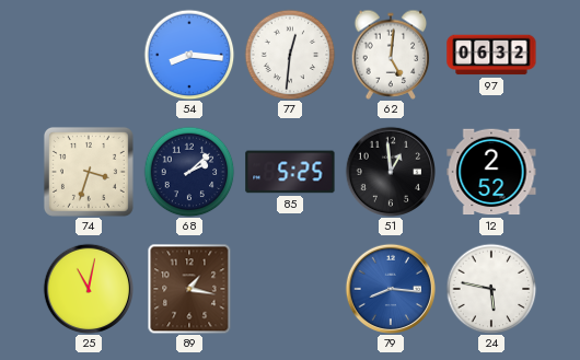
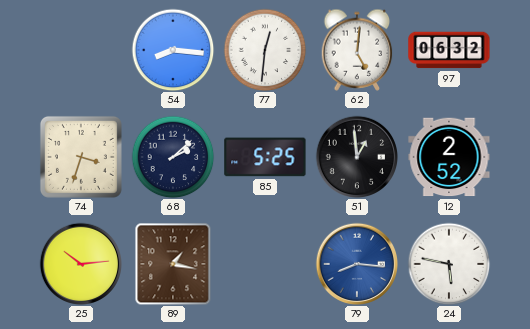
25: 11:02 -> 10:14 (80, 263)
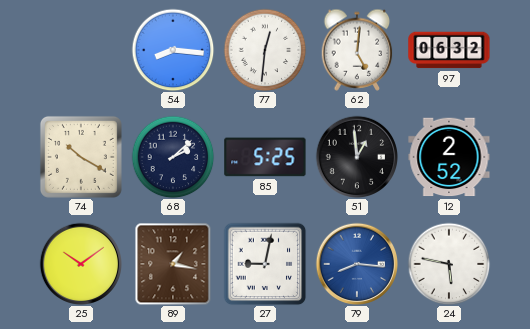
74: 3:33 -> 10:20 (81, 157)
25: 10:14 -> 10:09 (80, 263)
27: none -> 9:02 (265, 264)
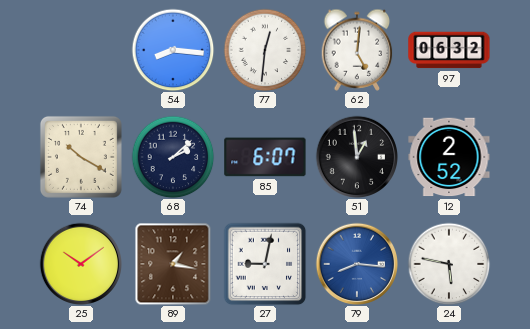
85: 5:25 -> 6:07 (265, 157)
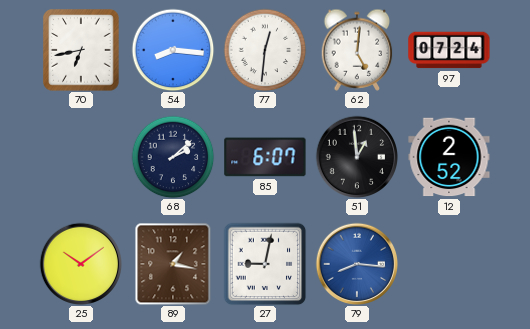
70: none -> 6:43 (81, 50)
97: 06:32 -> 07:24 (449, 50)
74: 10:20 -> none (81, 157)
24: 5:47 -> none (449, 264)
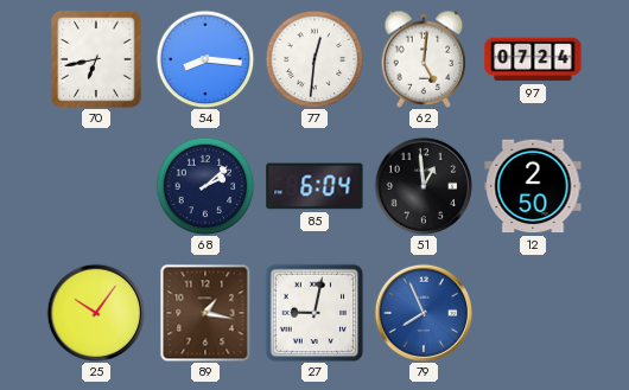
85: 6:07 -> 6:04 (314, 186)
12: 2:52 -> 2:50 (533, 186)
25: 10:09 -> 10:06 (95, 312)
79: 8:16 -> 7:56 (422, 312)
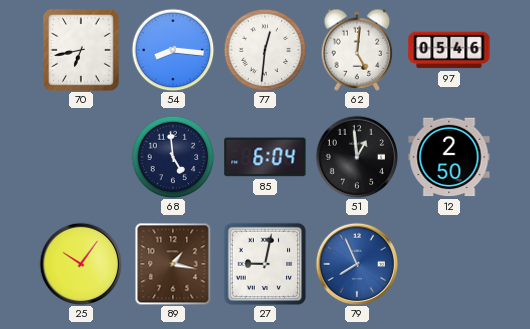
97: 07:24 -> 05:46 (449, 50)
68: 2:08 -> 4:59 (173, 157)
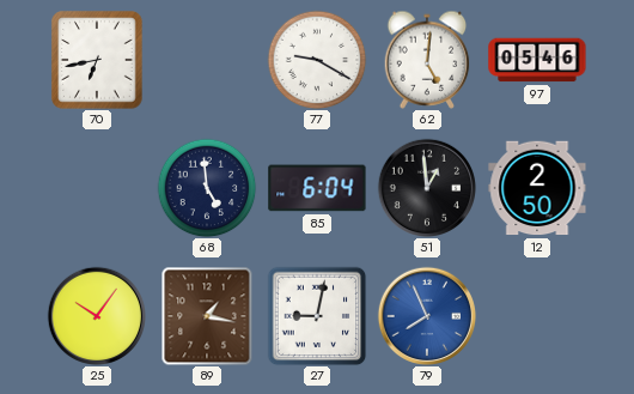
54: 8:16 -> none (173, 50)
77: 12:31 -> 9:20 (317, 60)
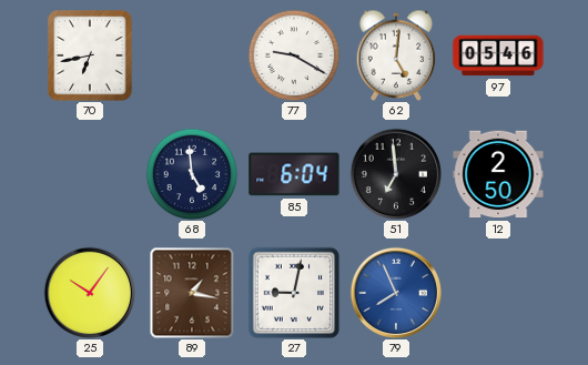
51: 12:59 -> 6:59 (395, 173)
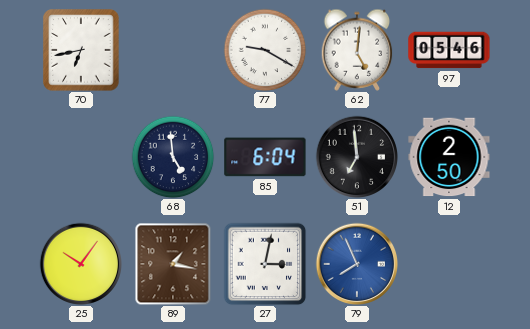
27: 9:02 -> 3:02 (265, 264)
